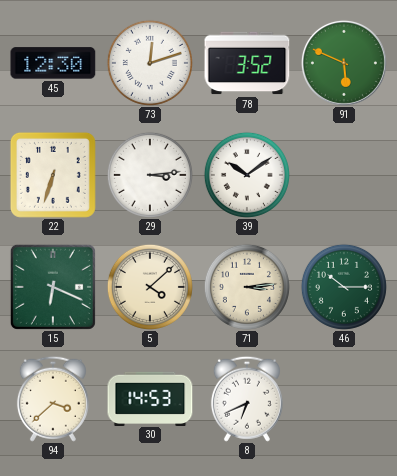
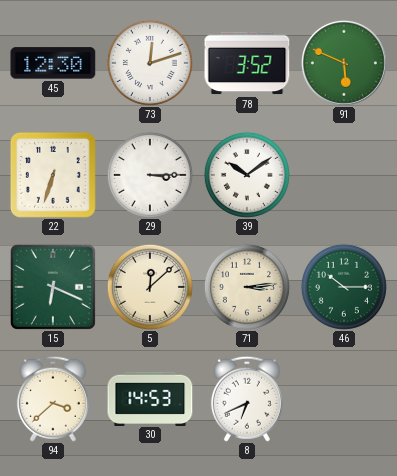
29: 3:14 -> 3:15 (150, 175)
5: 4:08 -> 12:08 (150, 287)
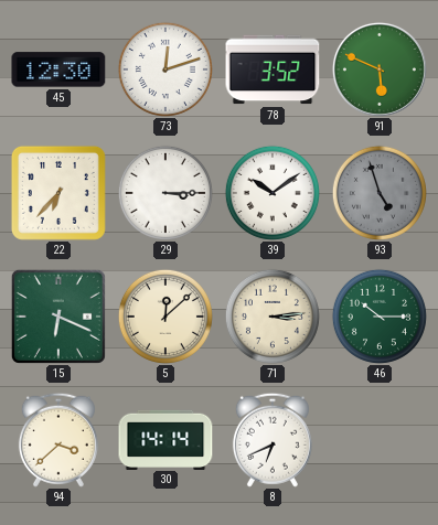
22: 6:33 -> 6:37 (58, 193)
93: none -> 4:57 (380, 193)
30: 14:53 -> 14:14 (165, 439)
